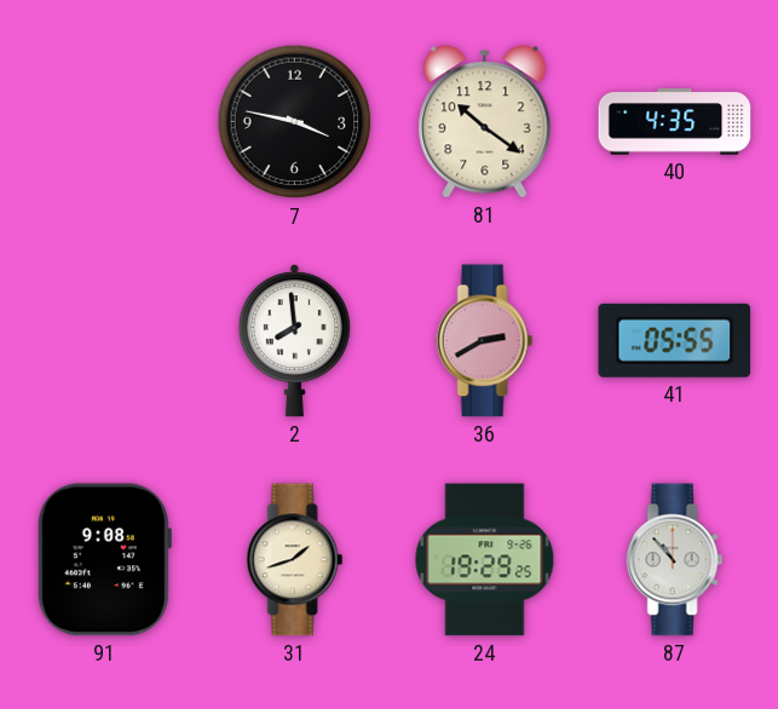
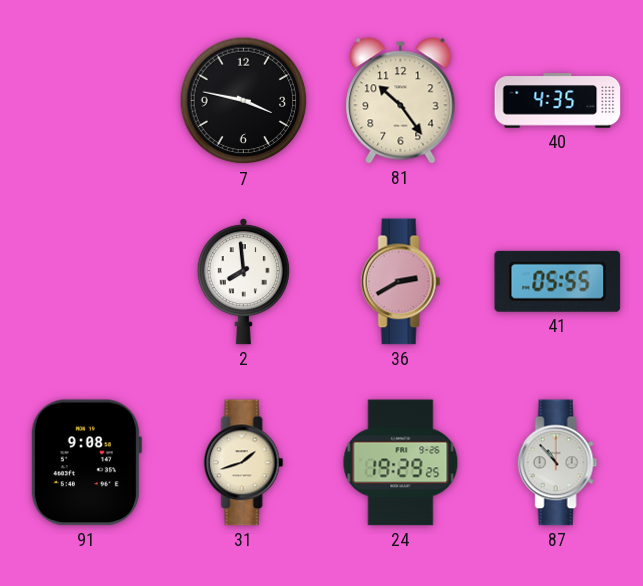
81: 10:21 -> 10:24 (401, 101)
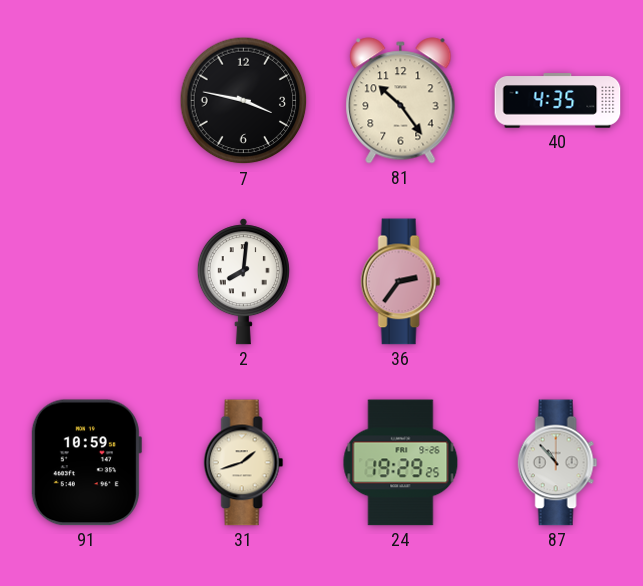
2: 7:59 -> 8:01 (243, 282)
36: 2:40 -> 2:36 (401, 282)
41: 05:55 -> none (558, 281)
91: 9:08 -> 10:59 (86, 463)
